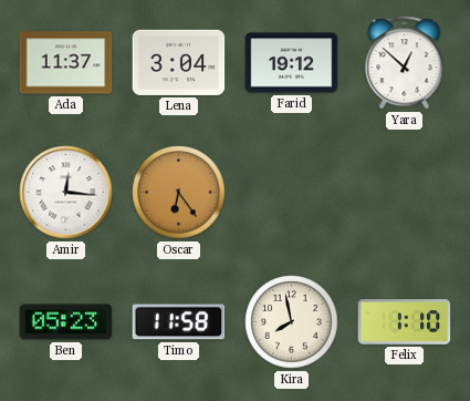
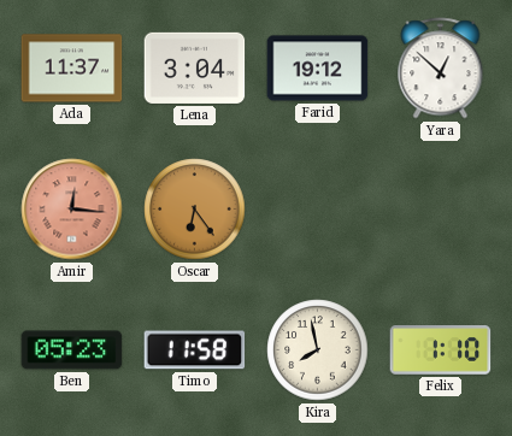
Amir dial: white -> salmon (72, 210)
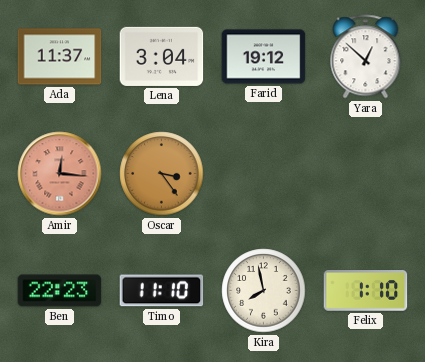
Oscar: 6:24 -> 3:24 (162, 174)
Ben: 05:23 -> 22:23 (60, 291)
Timo: 11:58 -> 11:10 (162, 291)
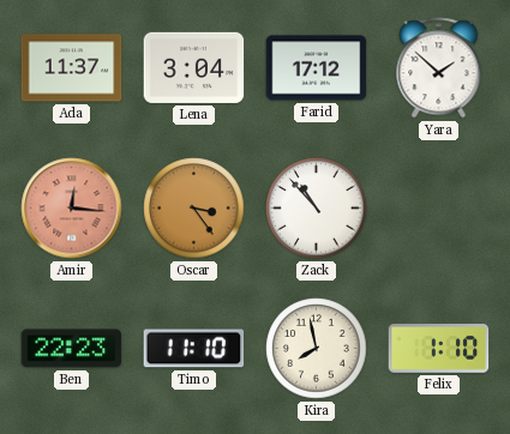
Farid: 19:12 -> 17:12 (317, 68)
Yara: 12:52 -> 1:52 (439, 68)
Zack: none -> 10:53 (317, 209)
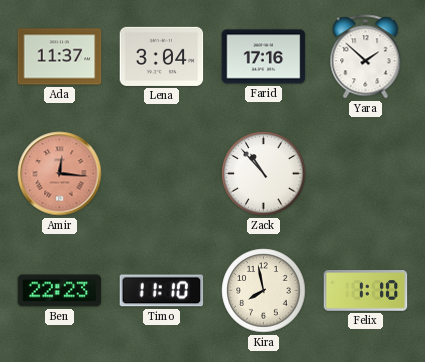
Farid: 17:12 -> 17:16 (264, 57)
Oscar: 3:24 -> none (194, 209)
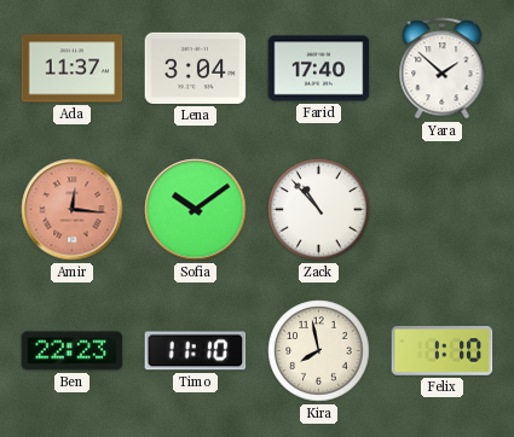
Farid: 17:16 -> 17:40 (319, 69)
Sofia: none -> 10:09 (196, 210)
